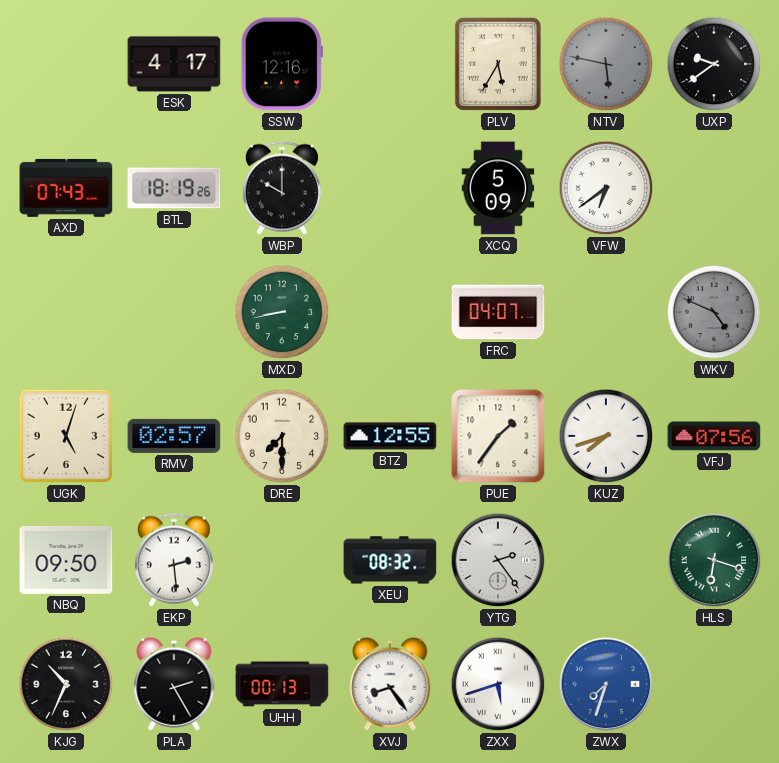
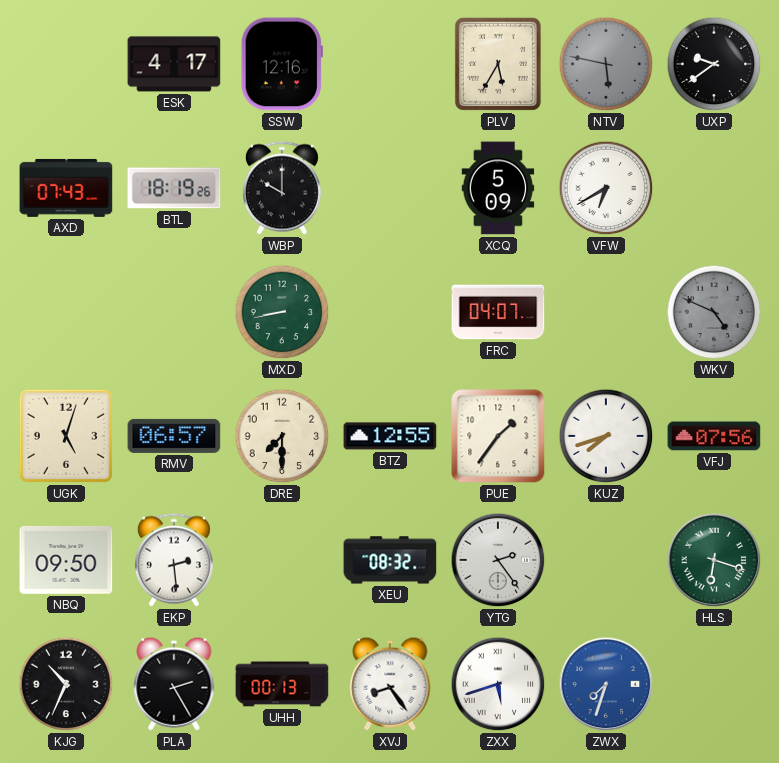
VFW: 6:39 -> 6:40 (606, 188)
RMV: 02:57 -> 06:57 (174, 436)
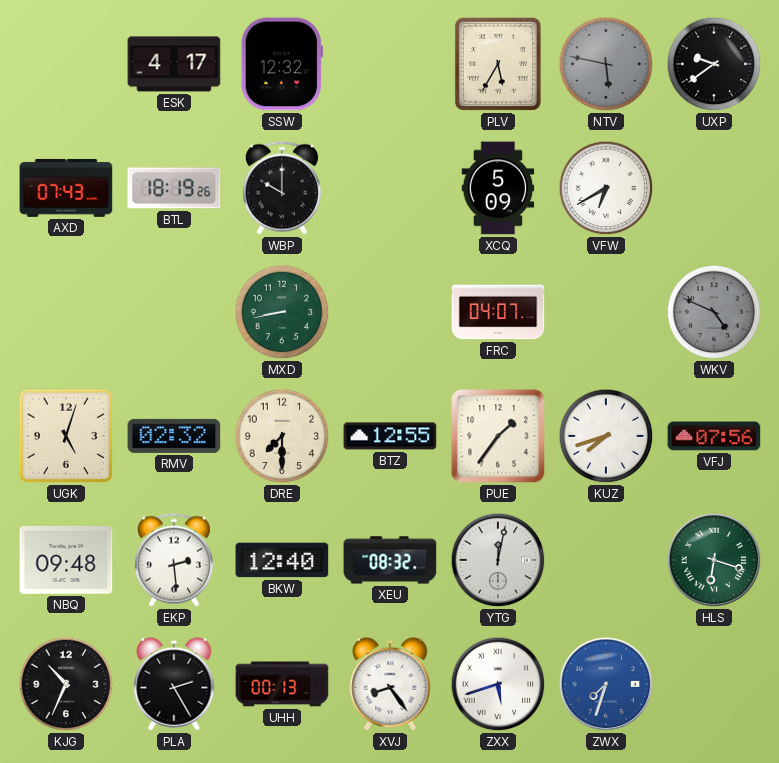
SSW: 12:16 -> 12:32 (282, 64)
RMV: 06:57 -> 02:32 (174, 436)
NBQ: 09:50 -> 09:48 (66, 560)
BKW: none -> 12:40 (282, 560)
YTG: 2:24 -> 12:02 (498, 560)
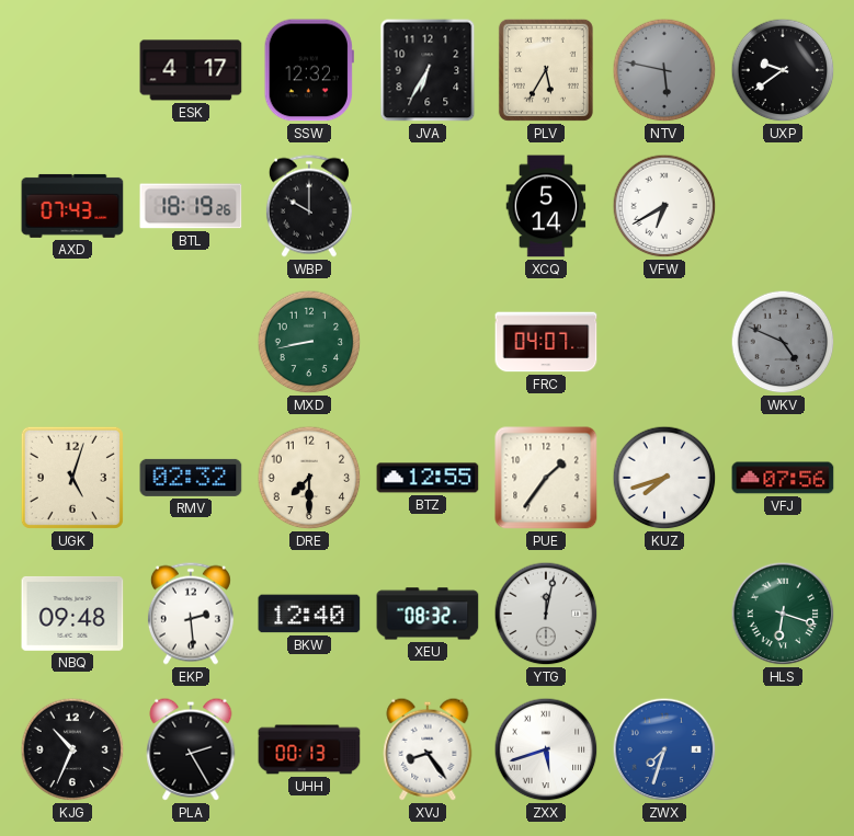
JVA: none -> 6:35 (428, 70)
XCQ: 5:09 -> 5:14 (546, 206)
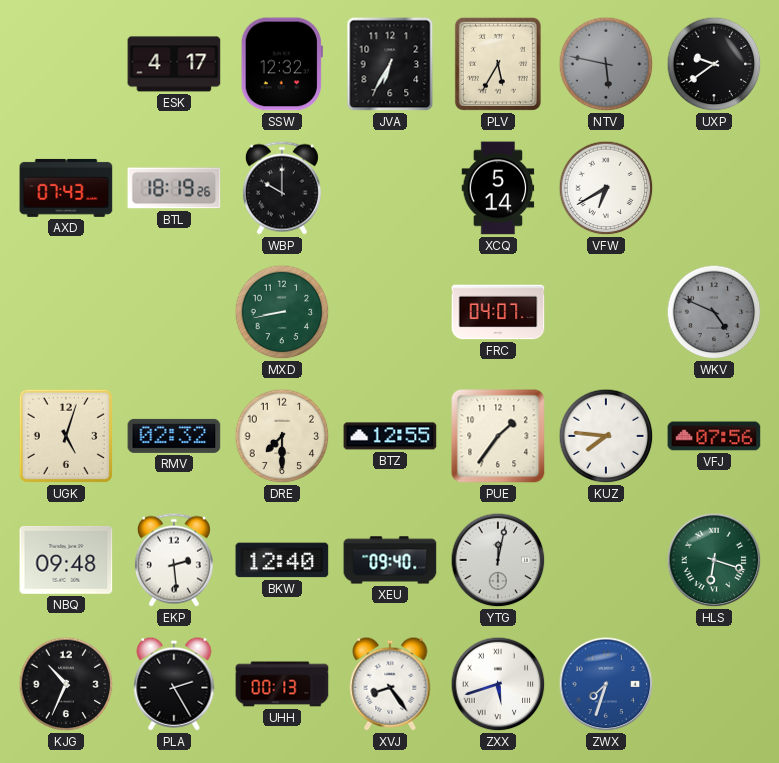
KUZ: 7:42 -> 7:46 (606, 436)
XEU: 08:32 -> 09:40 (390, 560)
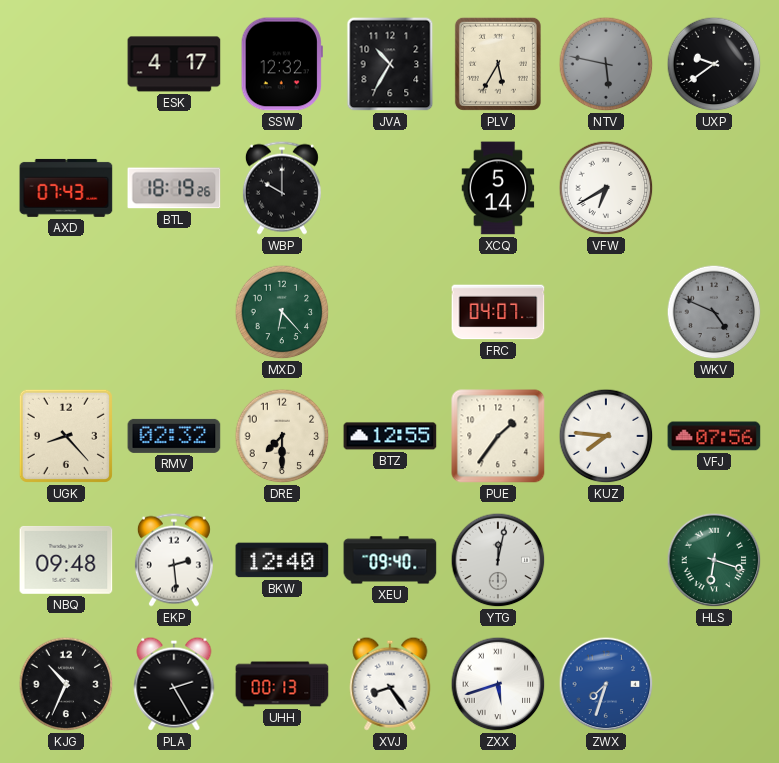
JVA: 6:35 -> 10:35 (390, 64)
MXD: 8:43 -> 6:23 (282, 312)
UGK: 5:03 -> 8:23 (66, 436)
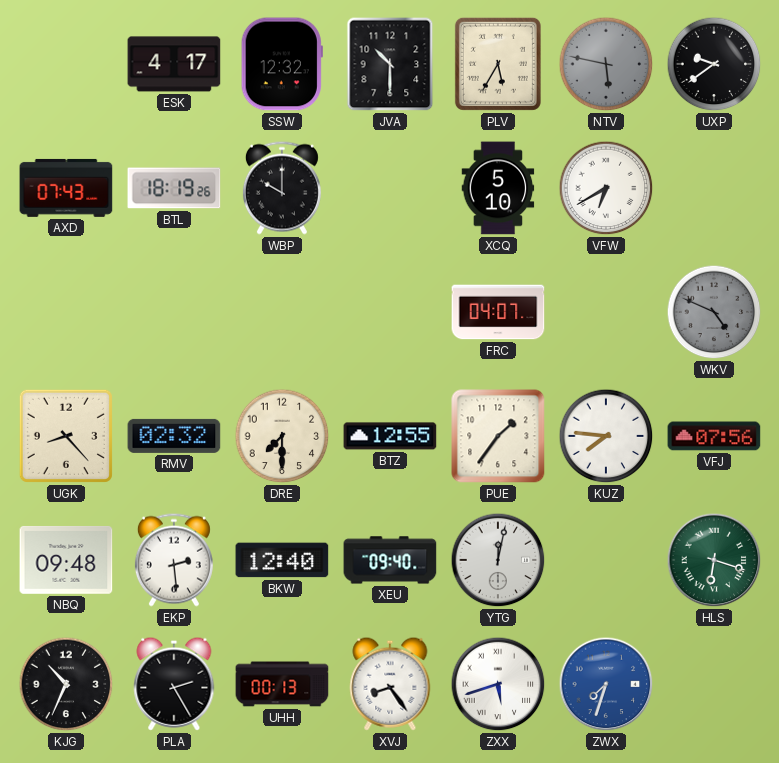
JVA: 10:35 -> 10:30 (390, 64)
XCQ: 5:14 -> 5:10 (498, 188)
MXD: 6:23 -> none (282, 312)
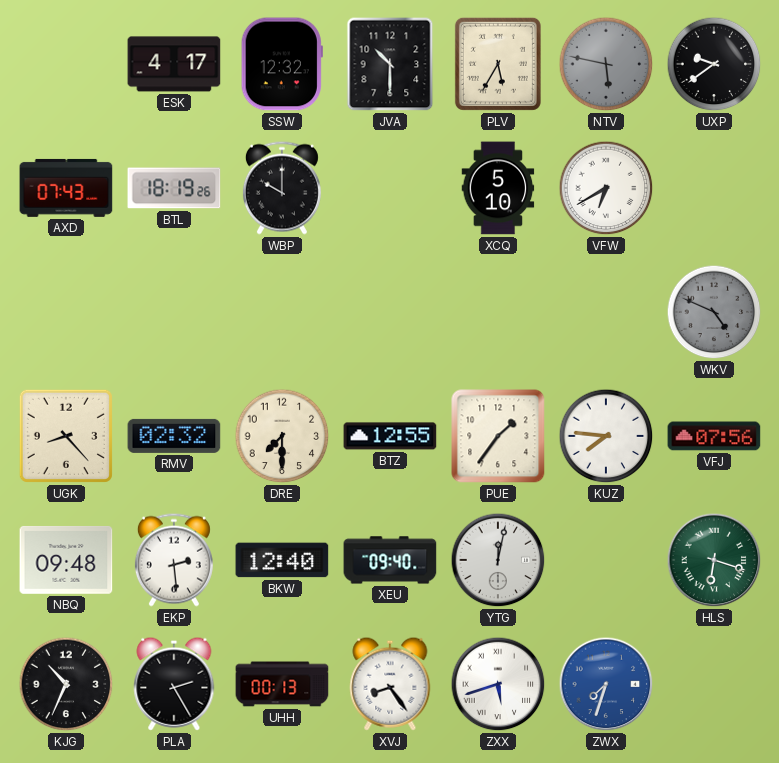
FRC: 04:07 -> none (498, 312)
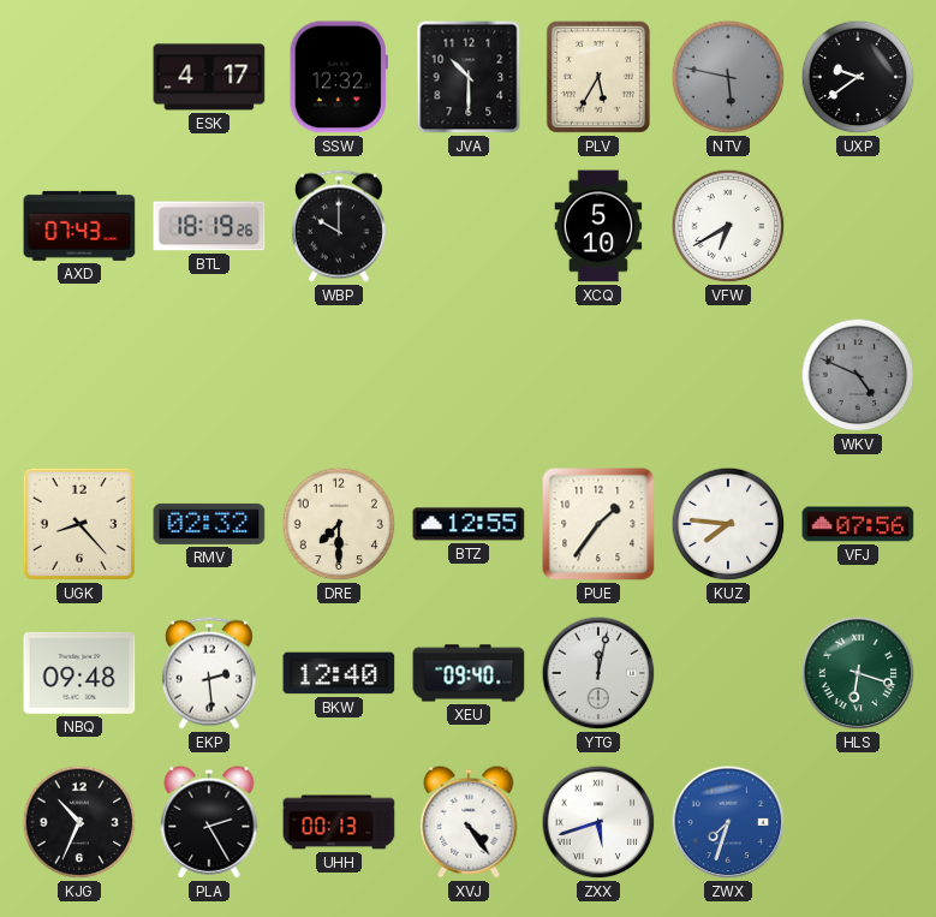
XVJ: 8:24 -> 4:24 (469, 822)
